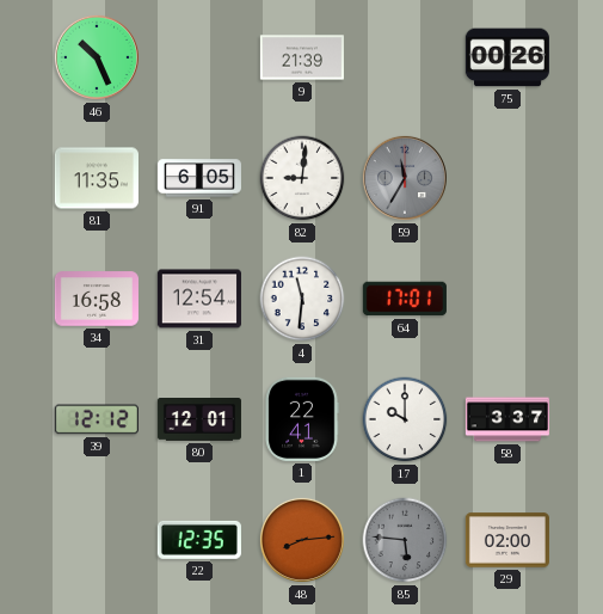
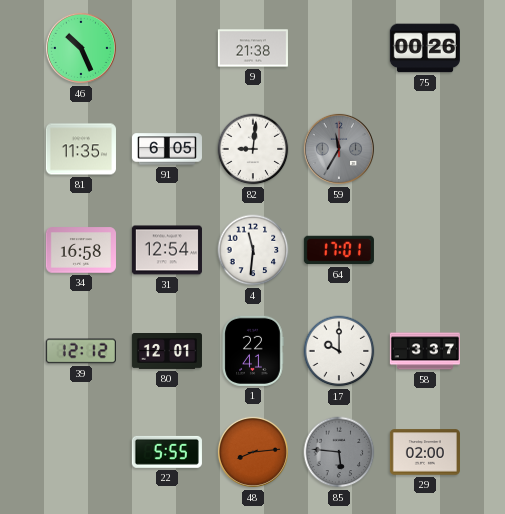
9: 21:39 -> 21:38 (253, 48)
22: 12:35 -> 5:55 (167, 452)
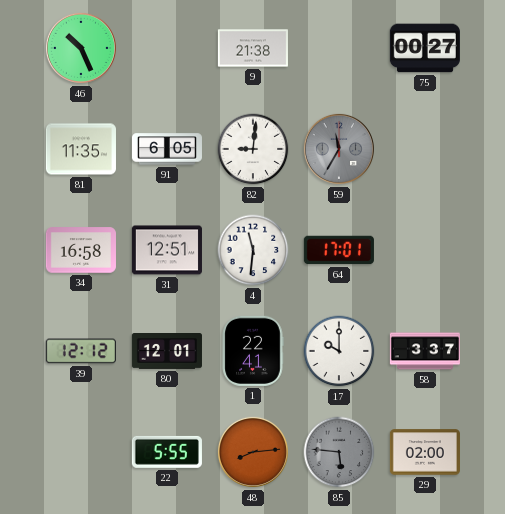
75: 00:26 -> 00:27 (425, 48)
31: 12:54 -> 12:51 (167, 250)
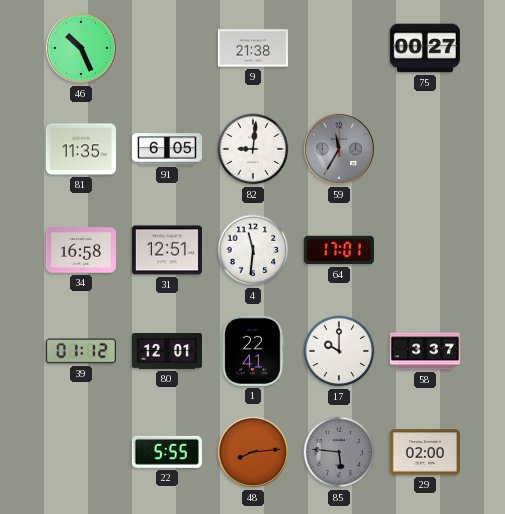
39: 12:12 -> 01:12 (81, 351)
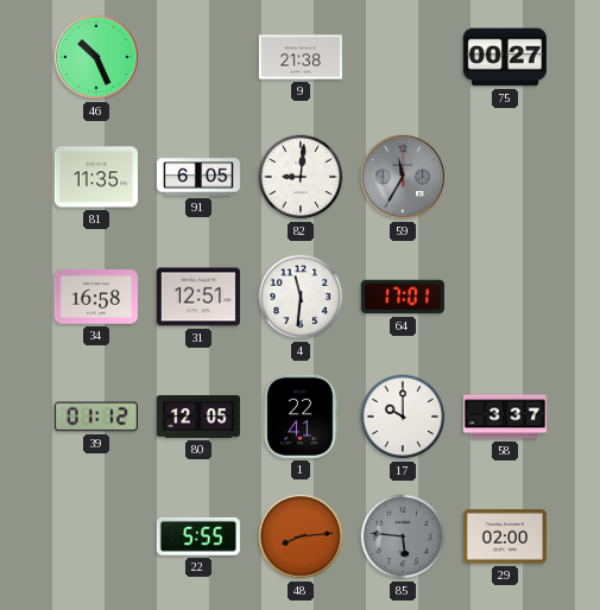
80: 12:01 -> 12:05 (198, 417)
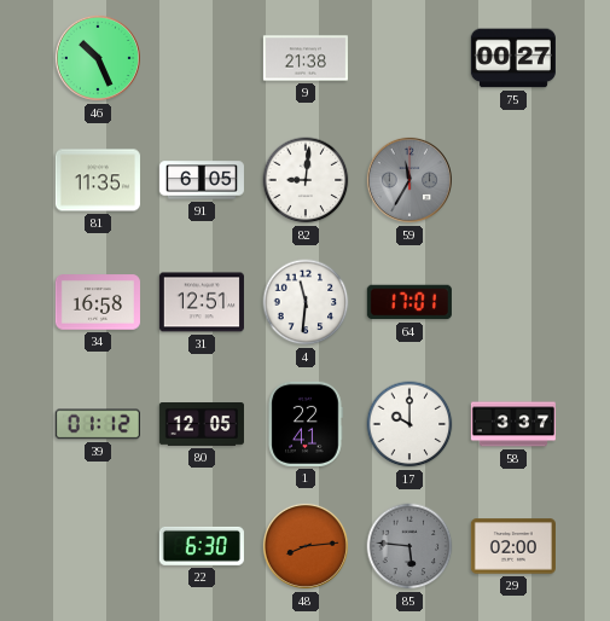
22: 5:55 -> 6:30 (202, 546)
